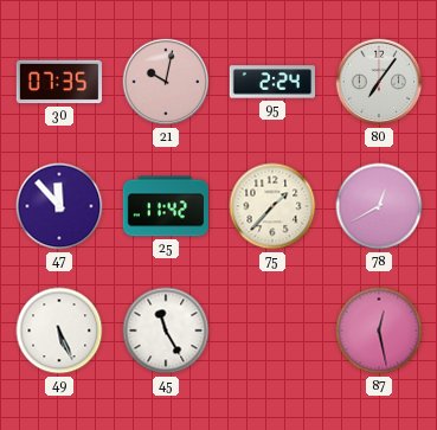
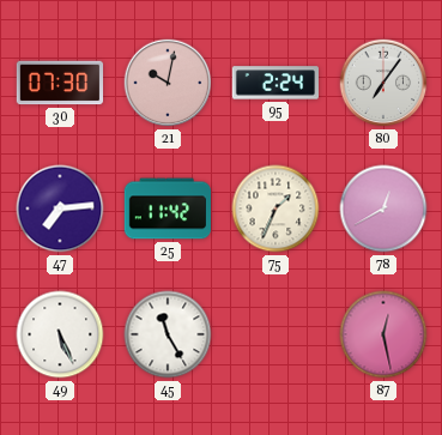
30: 07:35 -> 07:30 (60, 83)
47: 11:53 -> 7:14 (60, 209)
75: 1:37 -> 1:34 (276, 209)
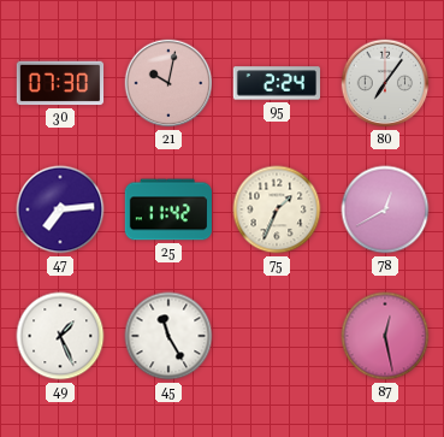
49: 5:26 -> 1:26 (60, 336)
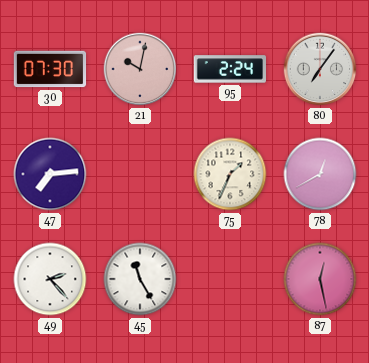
25: 11:42 -> none (168, 209)
49: 1:26 -> 2:23 (50, 279)
